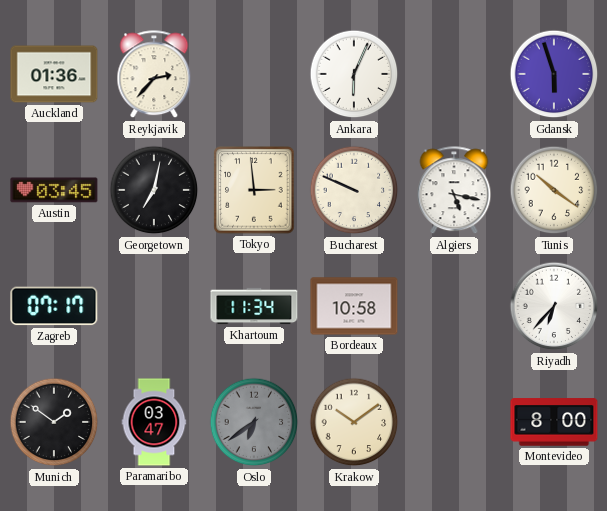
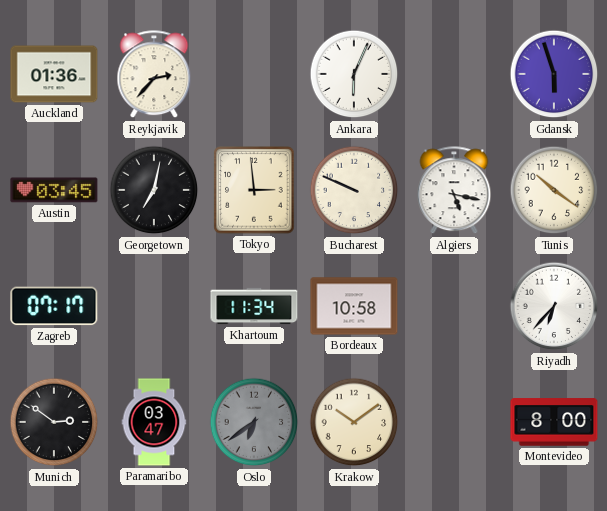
Munich: 1:51 -> 2:51 (54, 422)
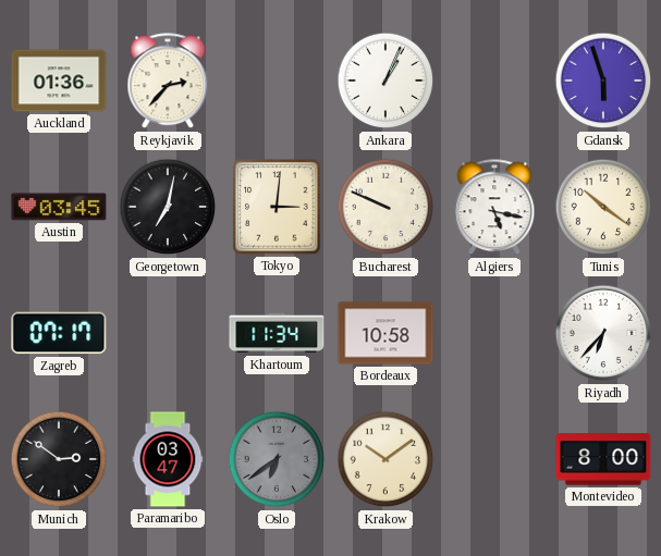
Ankara: 6:04 -> 1:04 (385, 81)
Tokyo: 2:59 -> 3:01 (277, 207)
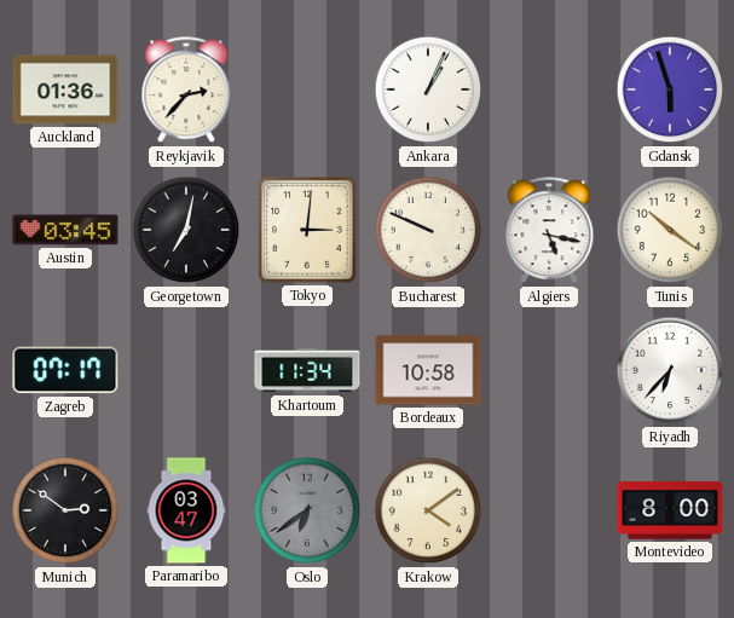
Krakow: 10:09 -> 4:09 (428, 510)
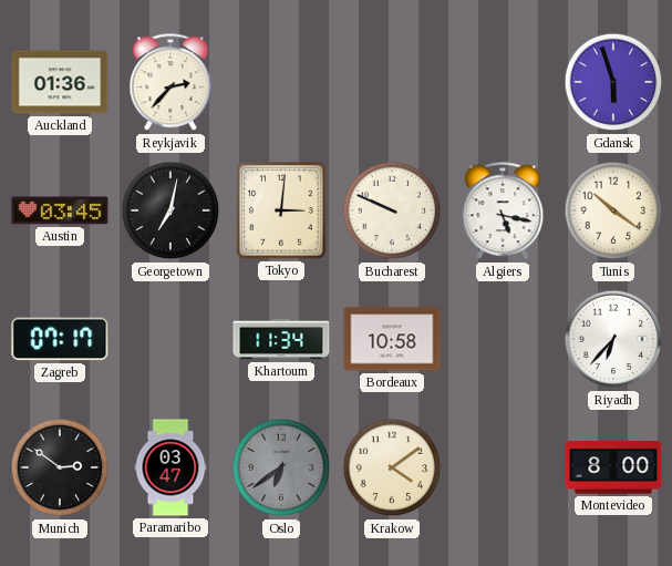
Ankara: 1:04 -> none (428, 89)
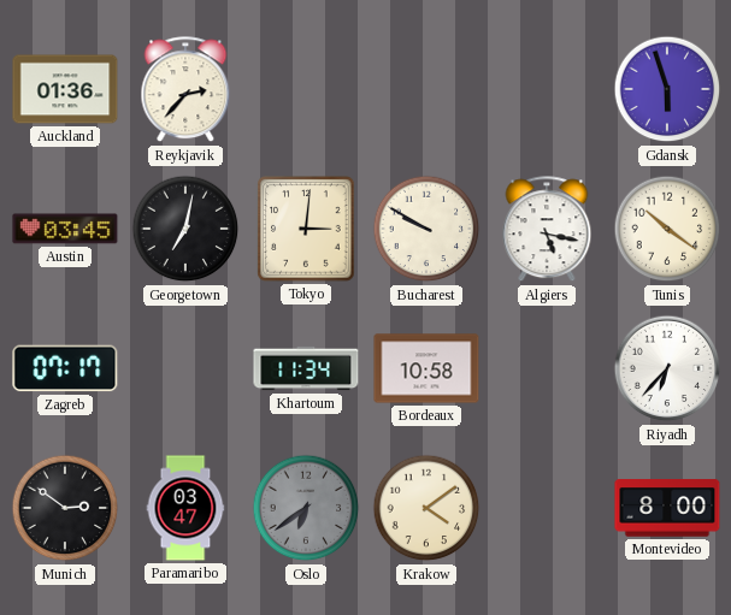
Bucharest: 9:49 -> 9:50 (426, 229)
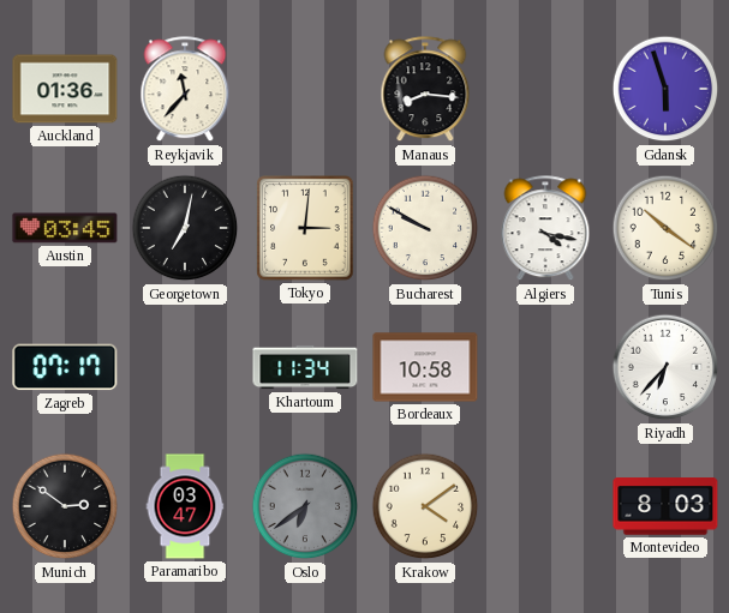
Reykjavik: 2:37 -> 11:37 (185, 90)
Manaus: none -> 8:16 (425, 90)
Algiers: 5:17 -> 4:17 (545, 229)
Montevideo: 8:00 -> 8:03 (665, 506)
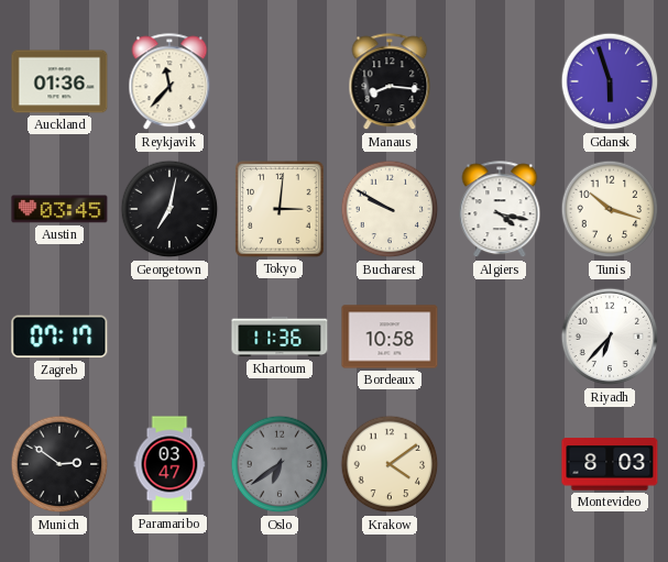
Tunis: 10:21 -> 10:18 (610, 209)
Khartoum: 11:34 -> 11:36 (280, 337)
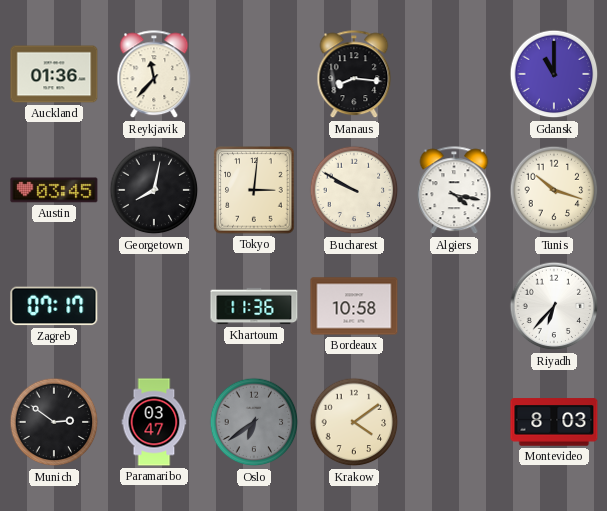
Gdansk: 5:57 -> 11:00 (554, 74)
Georgetown: 7:02 -> 8:02 (154, 190)
